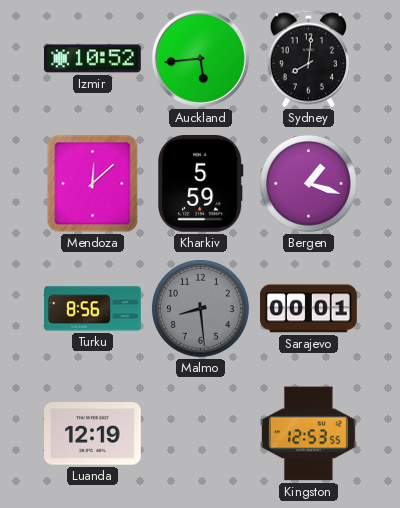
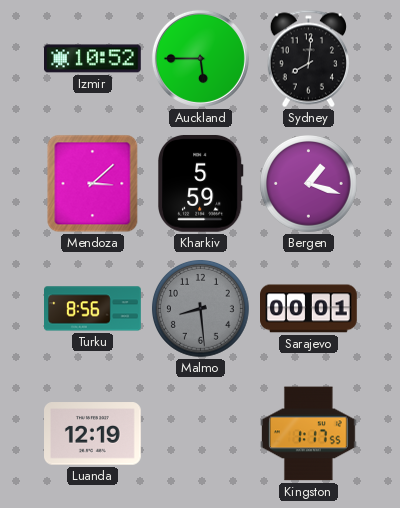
Auckland: 5:44 -> 5:45 (200, 58)
Mendoza: 12:08 -> 3:08 (93, 184)
Kingston: 12:53 -> 1:17 (309, 434)
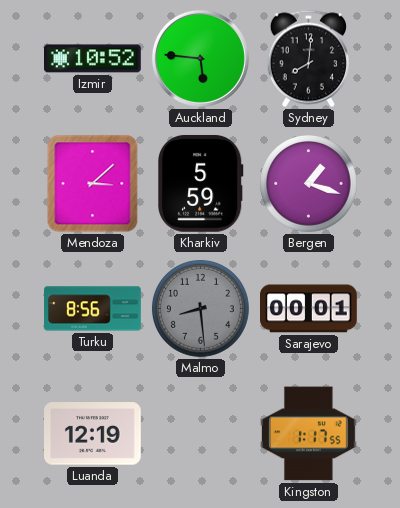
Auckland: 5:45 -> 5:46 (200, 58)
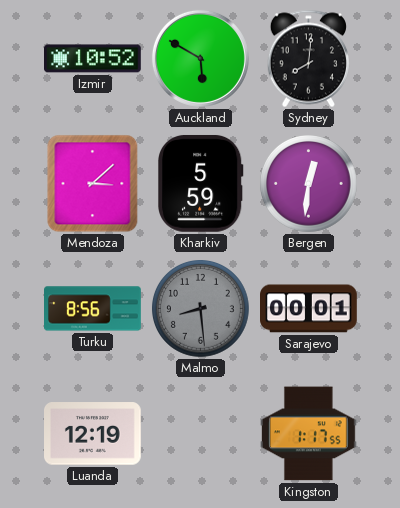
Auckland: 5:46 -> 5:50 (200, 58)
Bergen: 1:18 -> 12:31 (309, 184)
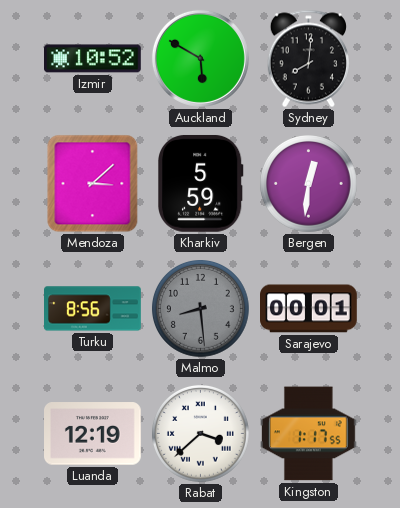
Rabat: none -> 3:38 (201, 434)
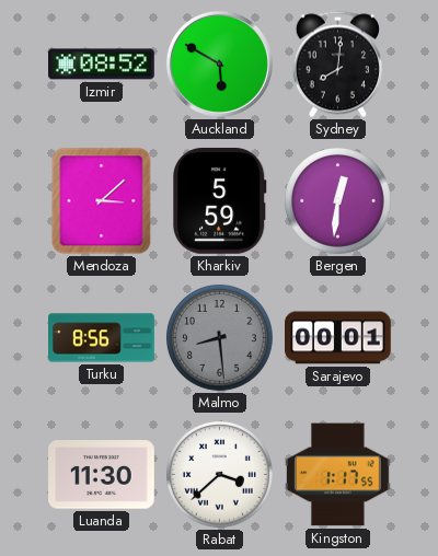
Izmir: 10:52 -> 08:52 (102, 65)
Luanda: 12:19 -> 11:30 (102, 475)
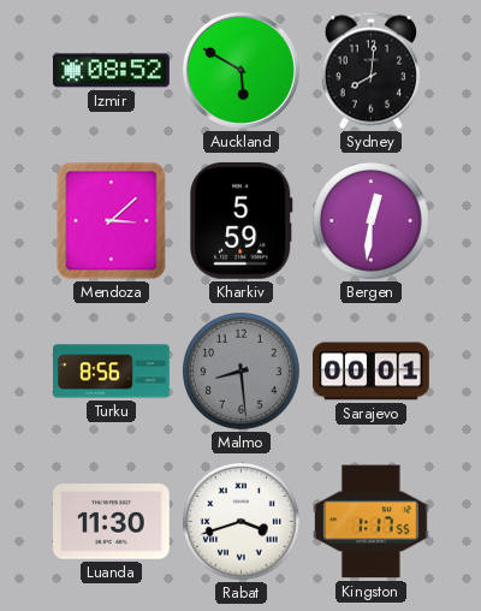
Rabat: 3:38 -> 3:42 (242, 522)
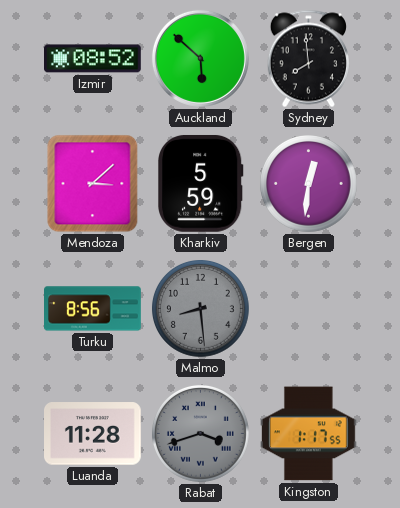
Auckland: 5:50 -> 5:52 (200, 58)
Sydney: 8:01 -> 7:59 (308, 59)
Sarajevo: 00:01 -> none (372, 372)
Luanda: 11:30 -> 11:28 (93, 434)
Rabat dial: white -> grey (201, 434)
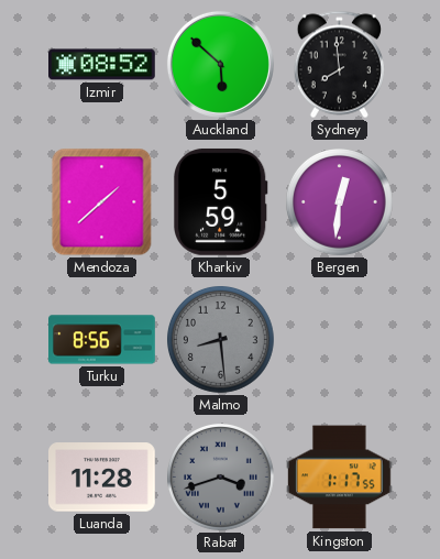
Mendoza: 3:08 -> 1:38 (102, 202)
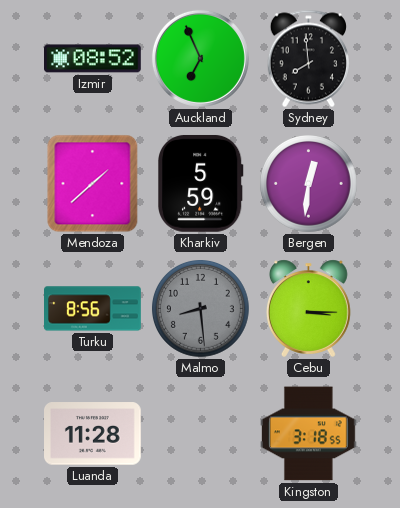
Auckland: 5:52 -> 6:56 (200, 58)
Cebu: none -> 3:15 (308, 308)
Rabat: 3:42 -> none (221, 478)
Kingston: 1:17 -> 3:18 (309, 434)
